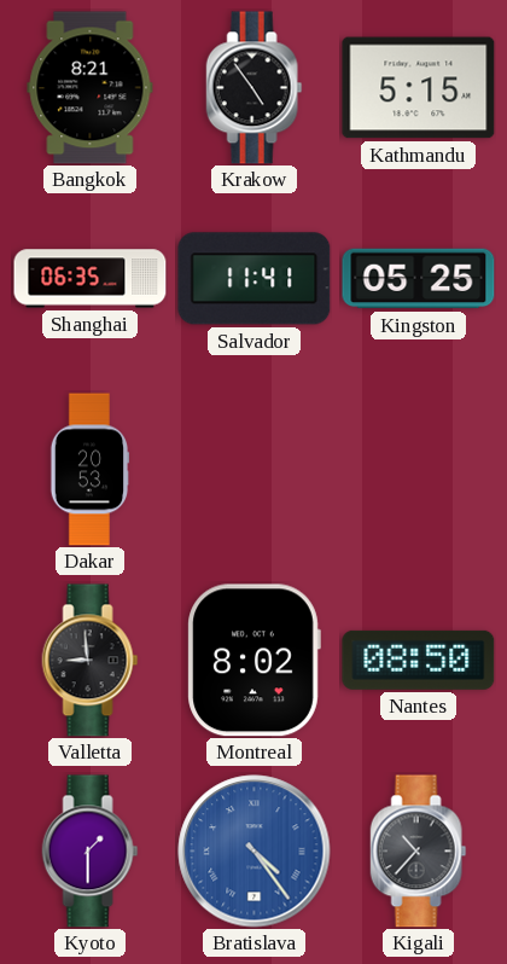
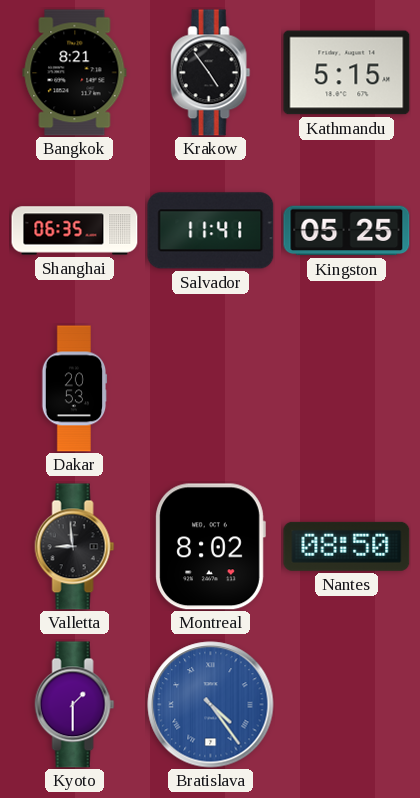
Kigali: 10:37 -> none (419, 852)
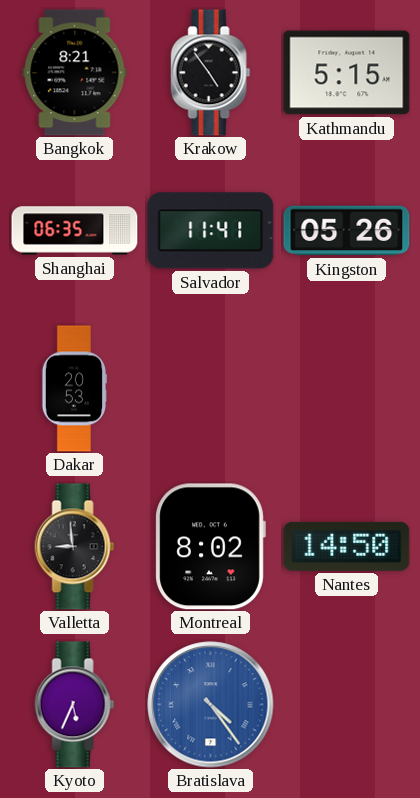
Kingston: 05:25 -> 05:26 (347, 231)
Nantes: 08:50 -> 14:50 (347, 546)
Kyoto: 1:30 -> 5:34 (75, 705)
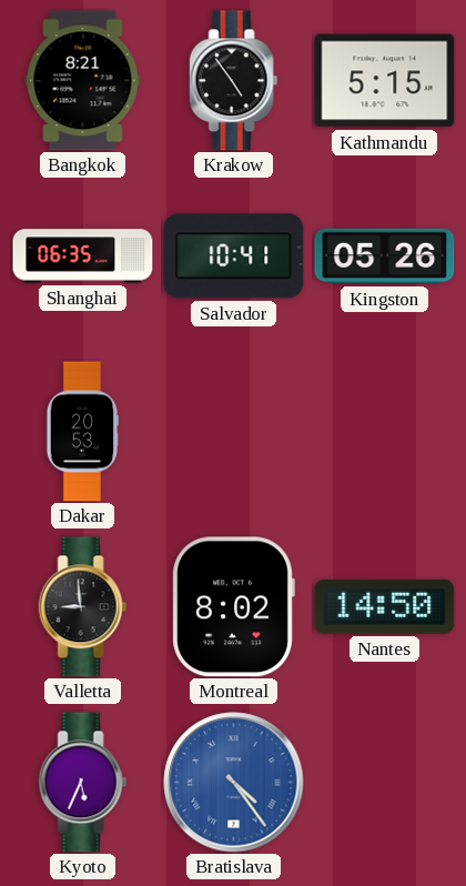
Salvador: 11:41 -> 10:41 (234, 256)
